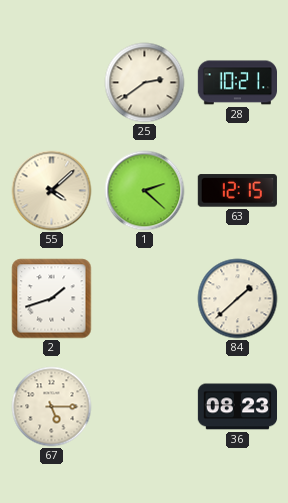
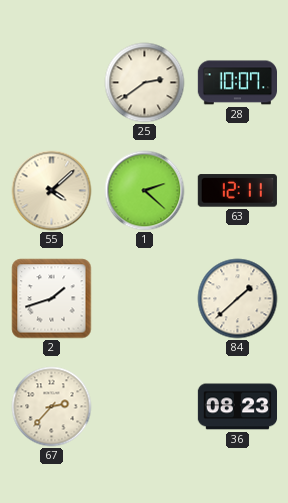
28: 10:21 -> 10:07 (237, 83)
63: 12:15 -> 12:11 (237, 191)
67: 5:15 -> 2:37 (52, 407)
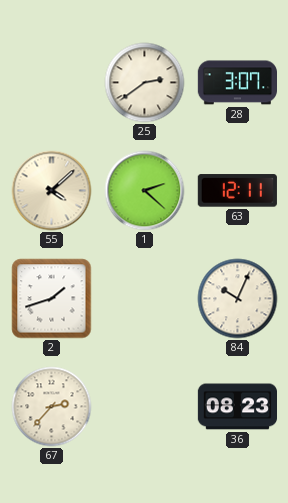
28: 10:07 -> 3:07 (237, 83)
84: 1:38 -> 10:04 (238, 299)
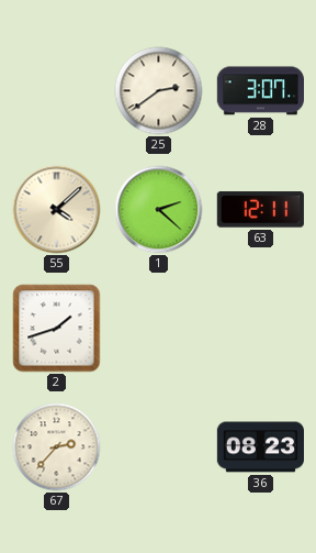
84: 10:04 -> none (238, 299)
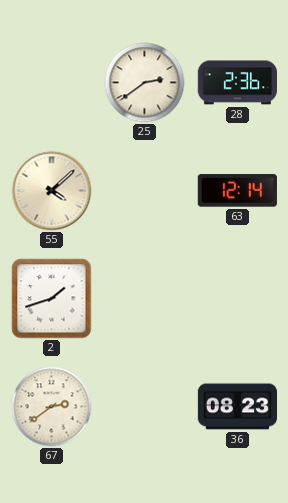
28: 3:07 -> 2:36 (237, 83)
1: 2:22 -> none (159, 210)
63: 12:11 -> 12:14 (237, 191)
67: 2:37 -> 2:39 (52, 407)
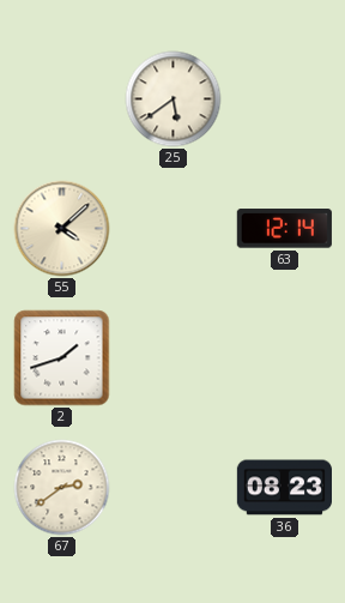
25: 2:39 -> 5:39 (174, 100)
28: 2:36 -> none (237, 83)
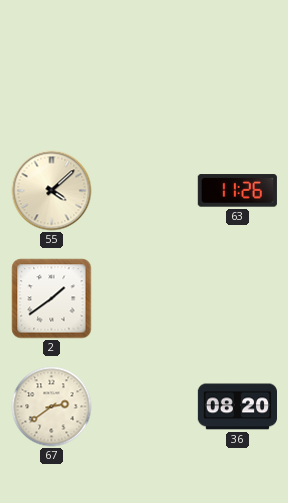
25: 5:39 -> none (174, 100)
63: 12:14 -> 11:26 (237, 191)
2: 1:42 -> 1:39 (52, 299)
36: 08:23 -> 08:20 (237, 407)
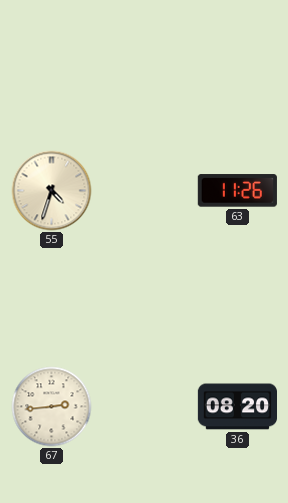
55: 4:08 -> 4:33 (52, 191)
2: 1:39 -> none (52, 299)
67: 2:39 -> 2:44 (52, 407)
